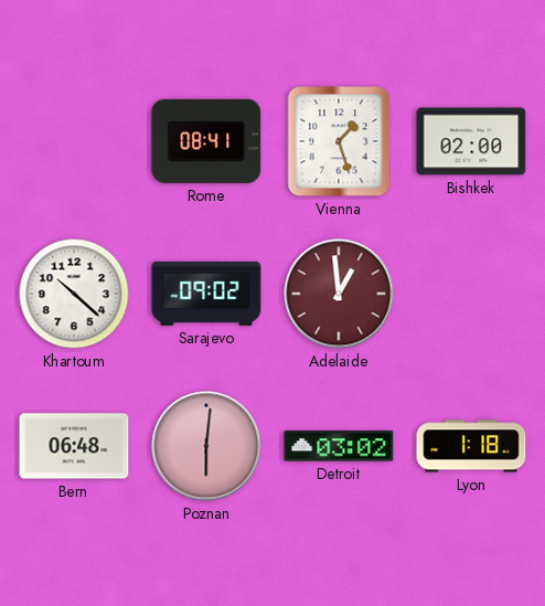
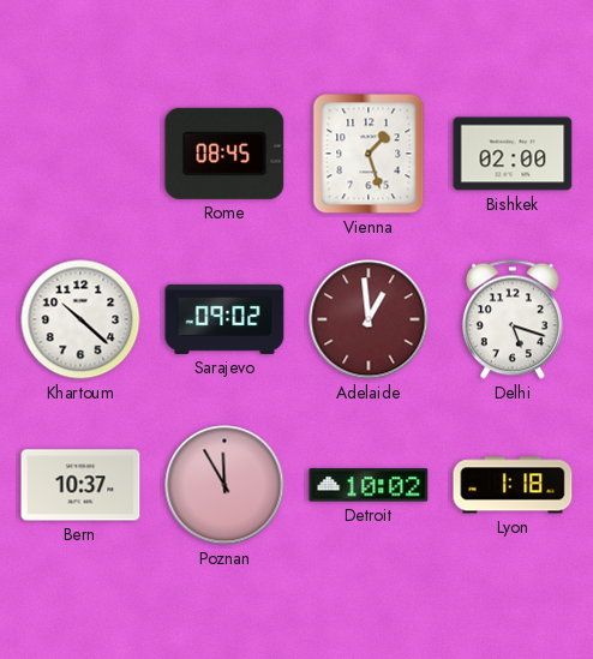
Rome: 08:41 -> 08:45 (224, 154)
Delhi: none -> 5:18 (513, 319)
Bern: 06:48 -> 10:37 (80, 485)
Poznan: 6:01 -> 11:55 (224, 485)
Detroit: 03:02 -> 10:02 (369, 485)
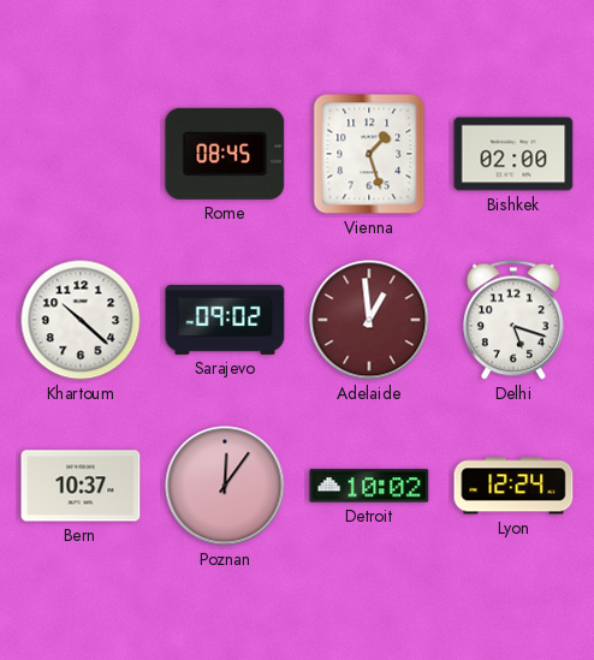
Poznan: 11:55 -> 12:06 (225, 486)
Lyon: 1:18 -> 12:24 (513, 486)
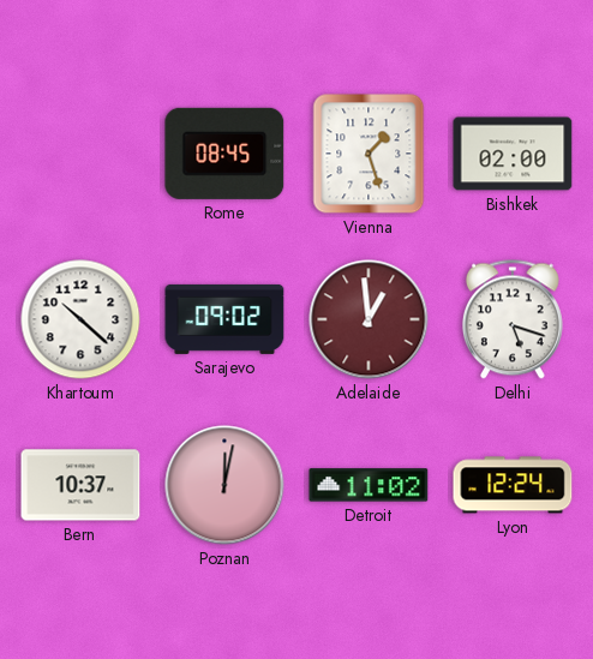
Poznan: 12:06 -> 12:02 (224, 485)
Detroit: 10:02 -> 11:02 (369, 485)
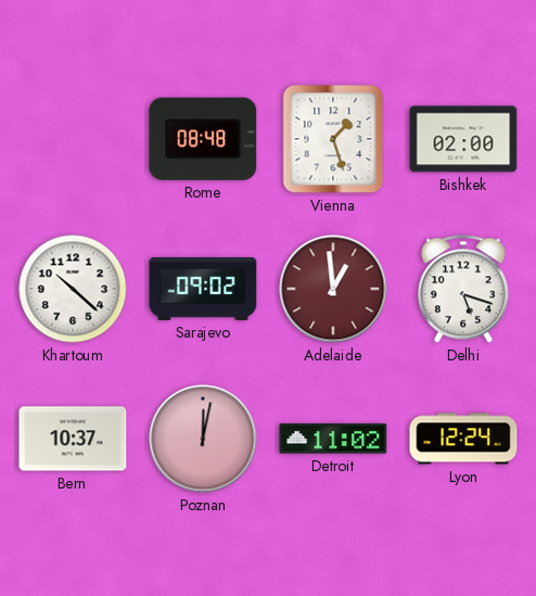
Rome: 08:45 -> 08:48 (203, 139)
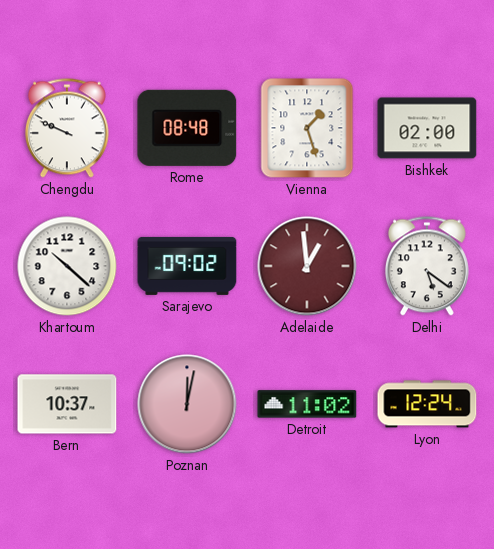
Chengdu: none -> 9:49 (67, 128)
Delhi: 5:18 -> 5:21 (427, 266)
